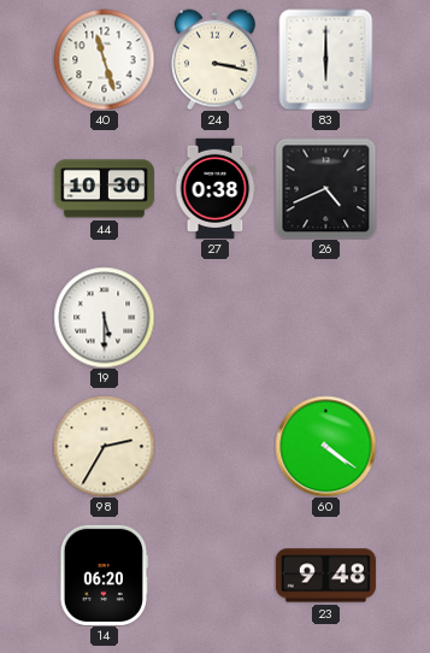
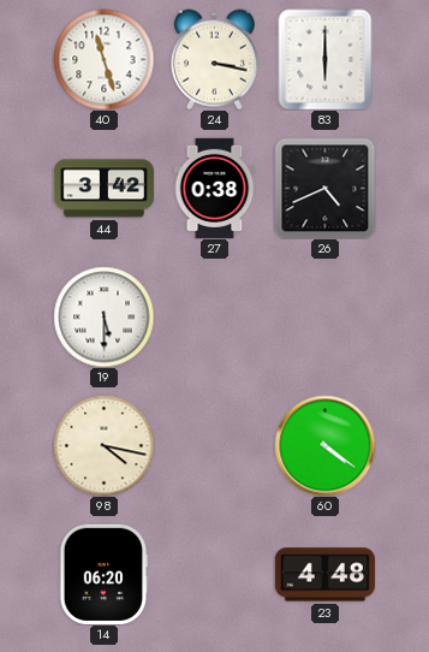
44: 10:30 -> 3:42 (103, 189)
98: 2:35 -> 4:17 (103, 445)
23: 9:48 -> 4:48 (324, 575)
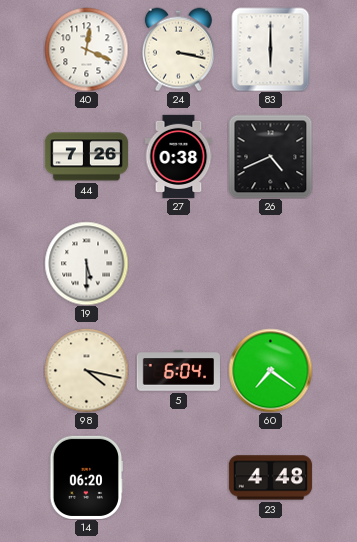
40: 11:27 -> 12:19 (86, 49)
44: 3:42 -> 7:26 (86, 157)
5: none -> 6:04 (178, 371)
60: 4:21 -> 7:21 (270, 370)
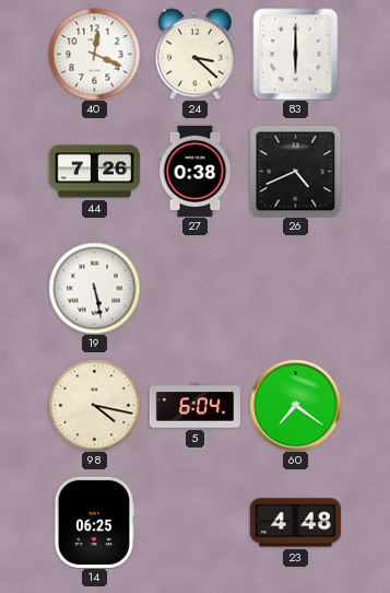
24: 3:17 -> 3:22 (194, 54)
19: 5:30 -> 5:28 (94, 288)
14: 06:20 -> 06:25 (95, 522)
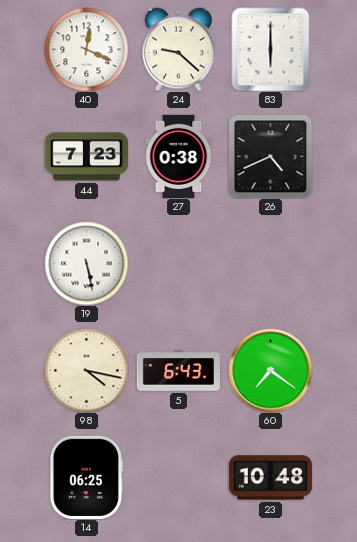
24: 3:22 -> 9:22 (178, 49)
44: 7:26 -> 7:23 (86, 157)
5: 6:04 -> 6:43 (178, 371)
23: 4:48 -> 10:48 (270, 478)
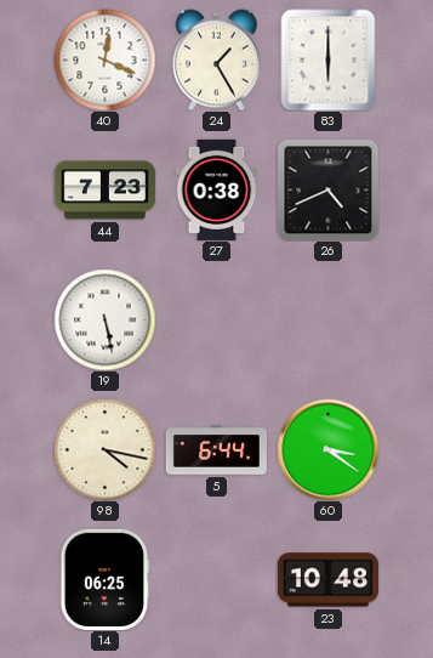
24: 9:22 -> 1:25 (216, 59)
5: 6:43 -> 6:44 (216, 450)
60: 7:21 -> 3:21 (327, 449)
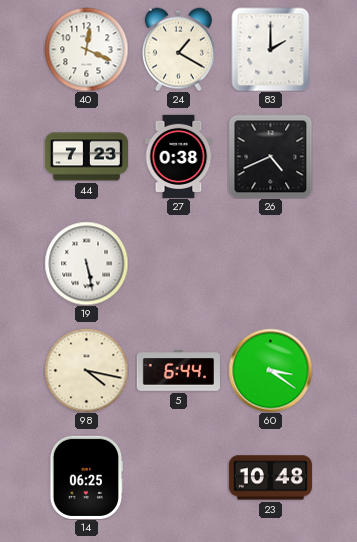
24: 1:25 -> 1:20 (178, 49)
83: 6:00 -> 2:00 (271, 49)
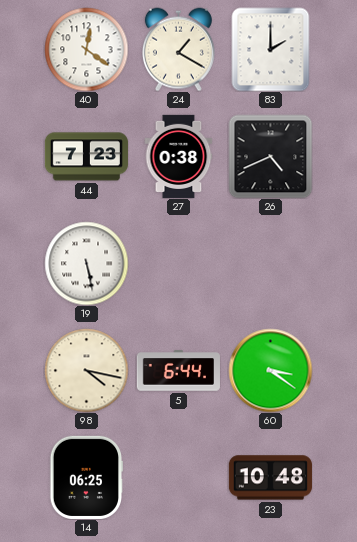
40: 12:19 -> 12:21 (86, 49)
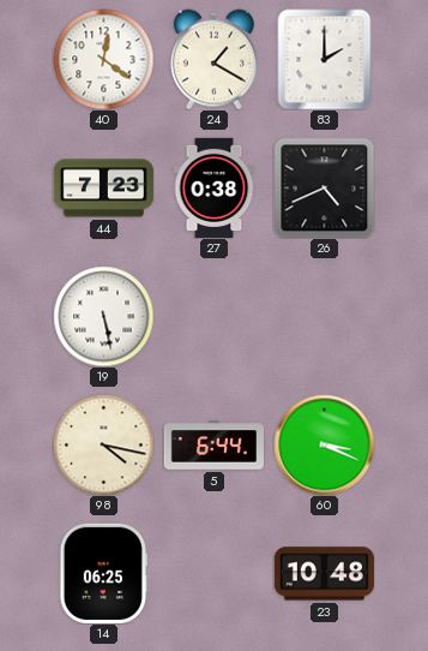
60: 3:21 -> 3:19 (324, 444)
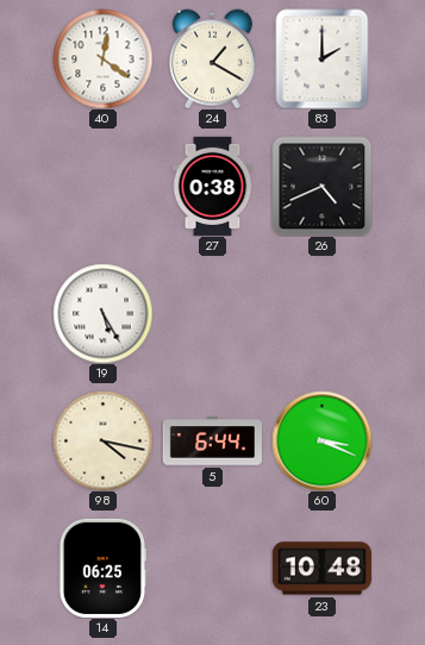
44: 7:23 -> none (103, 189)
19: 5:28 -> 5:25 (102, 313)
